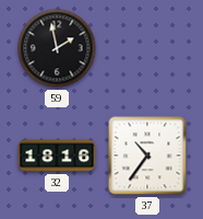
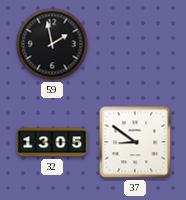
32: 18:16 -> 13:05 (52, 142)
37: 10:36 -> 8:51 (135, 142)
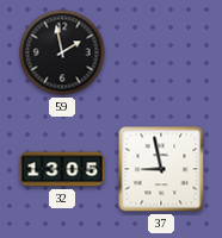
37: 8:51 -> 8:58 (161, 169)
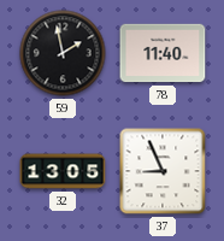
78: none -> 11:40 (163, 53)
37: 8:58 -> 8:56 (163, 171)
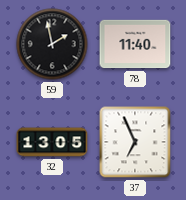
37: 8:56 -> 6:56 (135, 142)
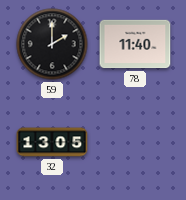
59: 1:58 -> 2:00 (52, 44)
37: 6:56 -> none (135, 142)
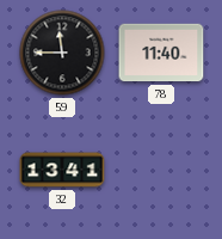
59: 2:00 -> 11:45 (62, 53)
32: 13:05 -> 13:41 (62, 170)
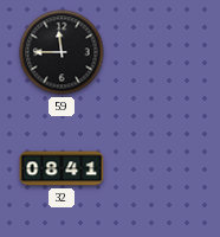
78: 11:40 -> none (161, 53)
32: 13:41 -> 08:41 (62, 168)
